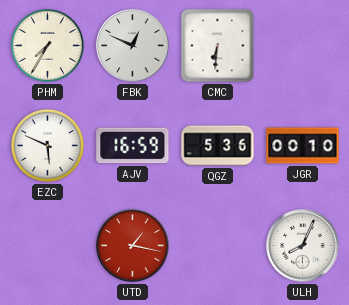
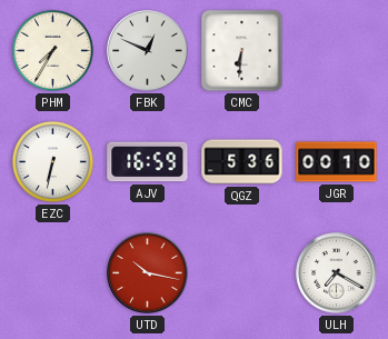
EZC: 5:49 -> 6:32 (53, 162)
UTD: 1:17 -> 10:17 (148, 273)
ULH: 8:04 -> 7:20 (337, 273)
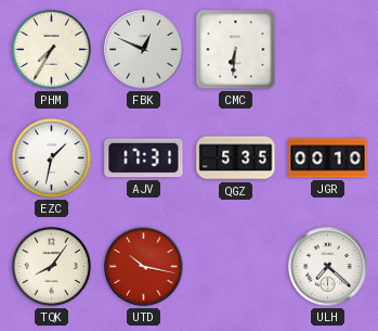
EZC: 6:32 -> 1:32 (52, 158)
AJV: 16:59 -> 17:31 (144, 158)
QGZ: 5:36 -> 5:35 (236, 158)
TQK: none -> 8:06 (52, 267)
ULH: 7:20 -> 7:22 (328, 267)
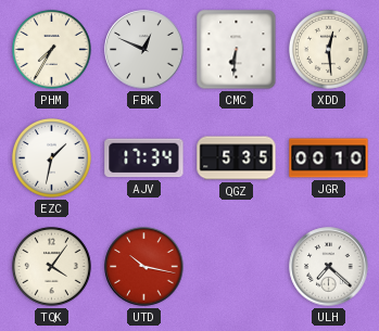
XDD: none -> 12:29 (329, 50)
AJV: 17:31 -> 17:34 (144, 158)
TQK: 8:06 -> 4:06 (52, 267)
